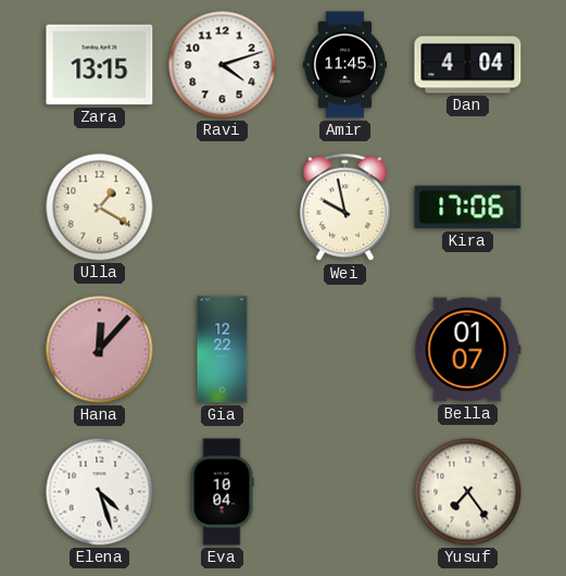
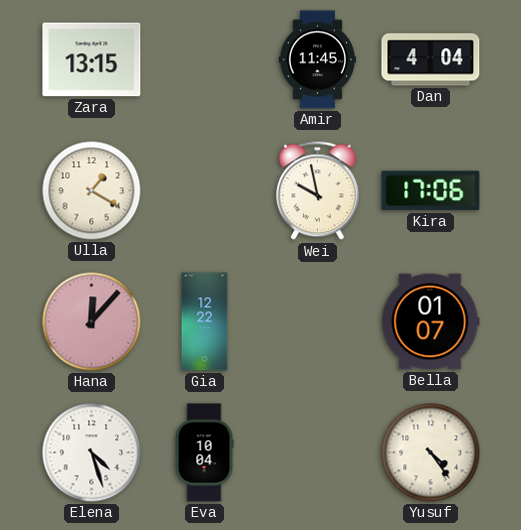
Ravi: 4:12 -> none (223, 65)
Yusuf: 7:24 -> 4:24 (431, 453)
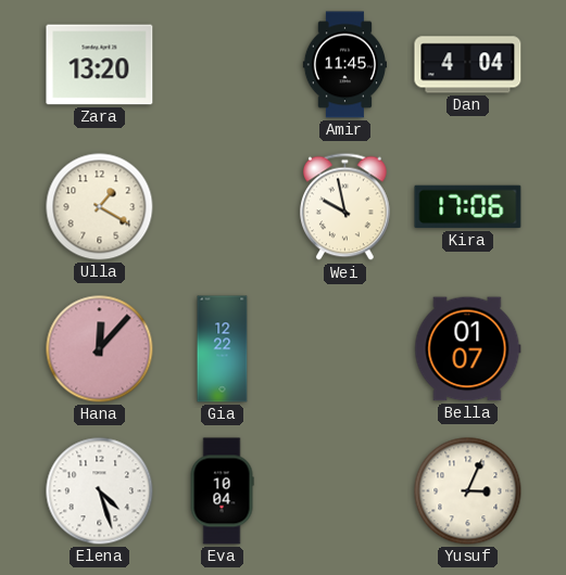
Zara: 13:15 -> 13:20 (100, 65)
Yusuf: 4:24 -> 3:04 (468, 491)
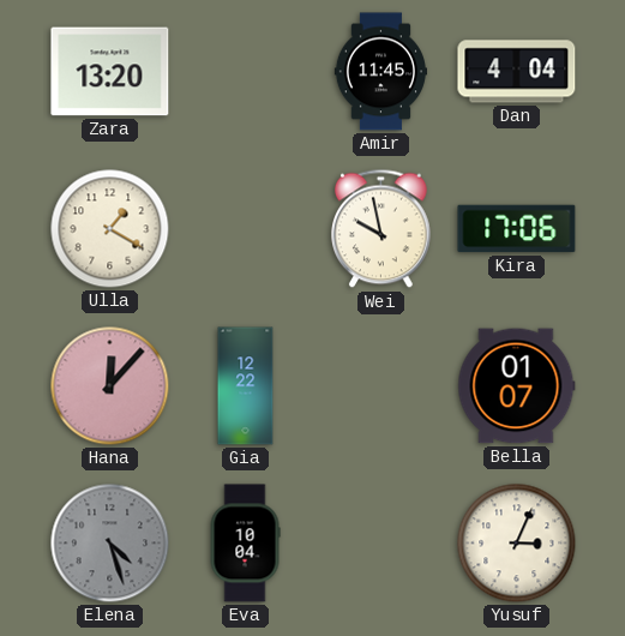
Elena dial: white -> grey (110, 544)
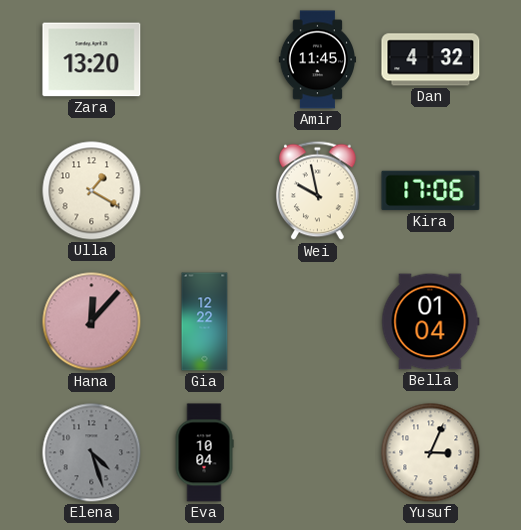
Dan: 4:04 -> 4:32 (431, 60)
Bella: 01:07 -> 01:04 (431, 322)
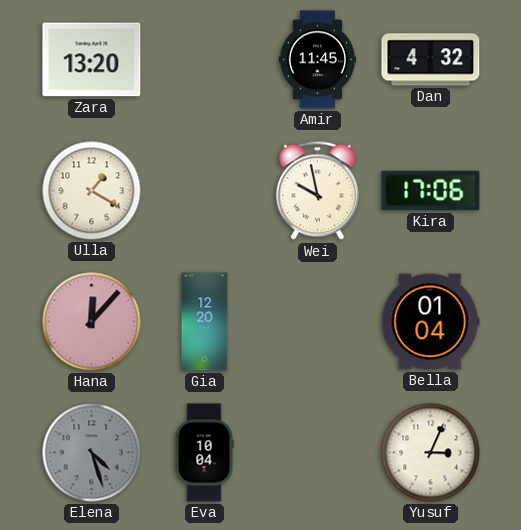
Gia: 12:22 -> 12:20 (205, 322)
